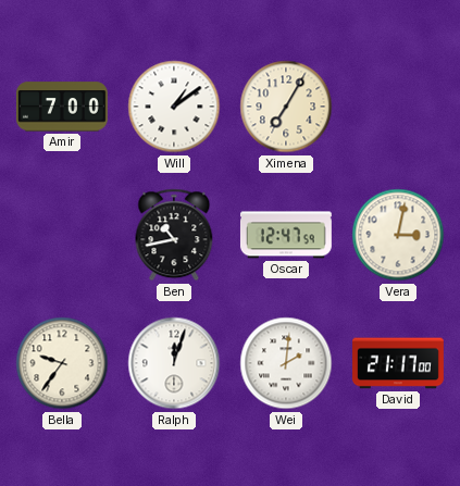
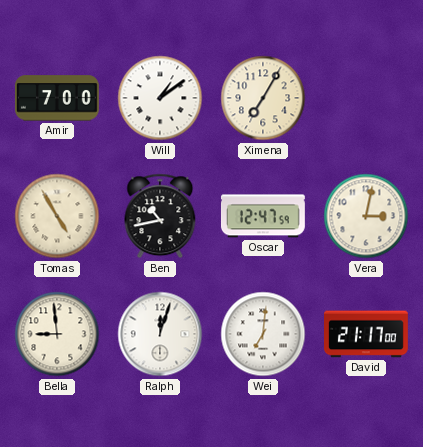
Tomas: none -> 4:55 (57, 216)
Bella: 9:36 -> 8:59 (57, 334)
Wei: 2:01 -> 7:01 (263, 334)
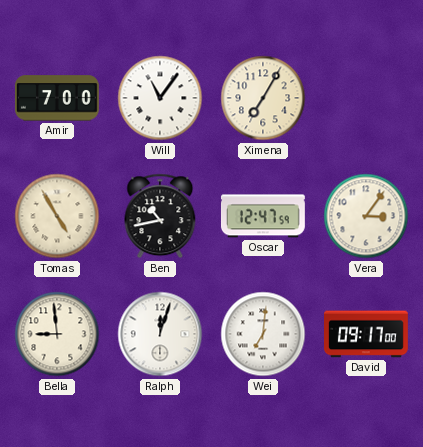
Will: 1:09 -> 11:06 (160, 98)
Vera: 3:02 -> 3:06 (366, 216)
David: 21:17 -> 09:17 (367, 334)
